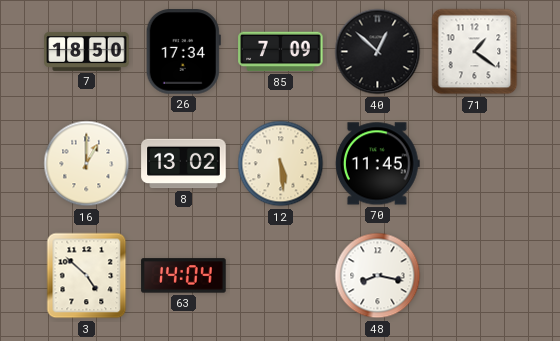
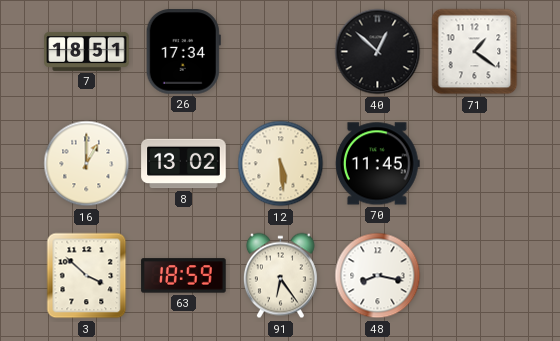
7: 18:50 -> 18:51 (87, 51)
85: 7:09 -> none (281, 52)
3: 4:52 -> 3:52 (87, 276)
63: 14:04 -> 18:59 (184, 276)
91: none -> 6:24 (280, 276)
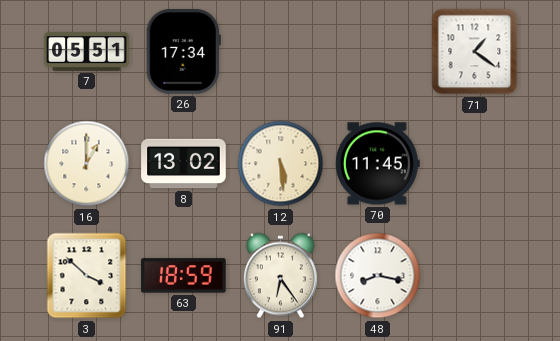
7: 18:51 -> 05:51 (87, 51)
40: 12:52 -> none (378, 52)
